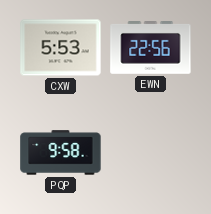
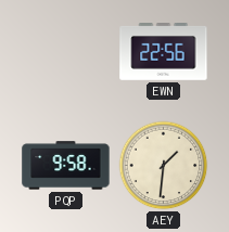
CXW: 5:53 -> none (61, 48)
AEY: none -> 1:31 (164, 166)
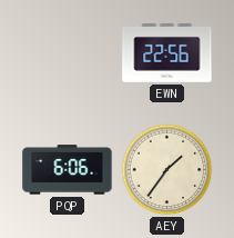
PQP: 9:58 -> 6:06 (68, 170)
AEY: 1:31 -> 1:36 (167, 170)
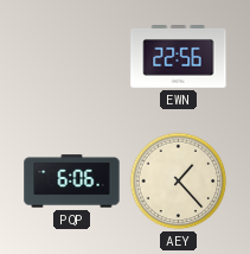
AEY: 1:36 -> 1:23 (179, 182)
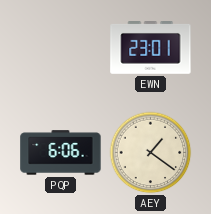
EWN: 22:56 -> 23:01 (151, 48)
AEY: 1:23 -> 1:21 (151, 153)
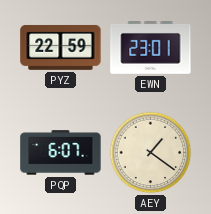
PYZ: none -> 22:59 (61, 47)
PQP: 6:06 -> 6:07 (61, 153)
